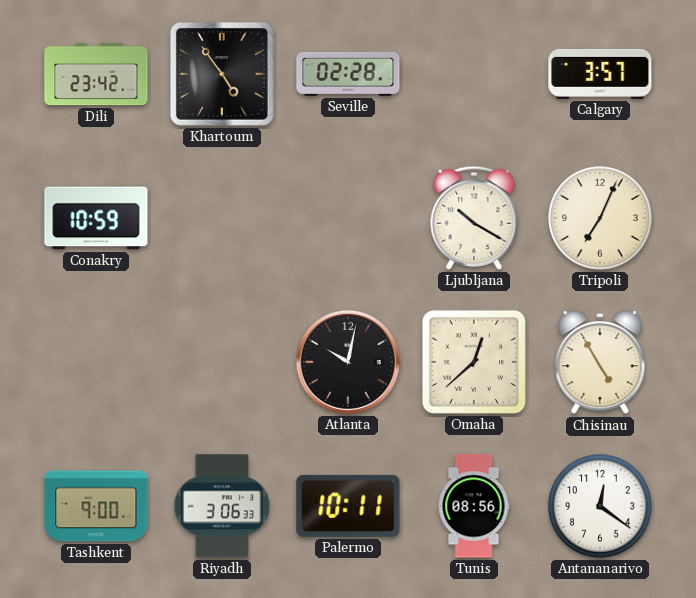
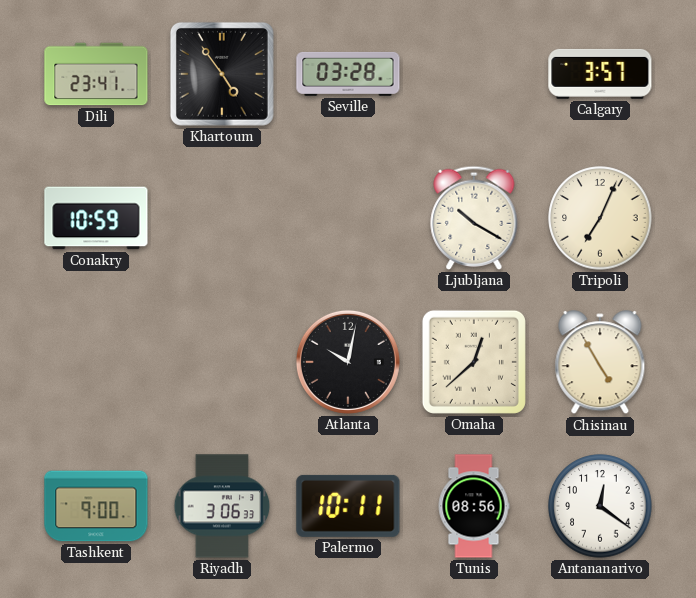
Dili: 23:42 -> 23:41 (96, 74)
Seville: 02:28 -> 03:28 (348, 74)
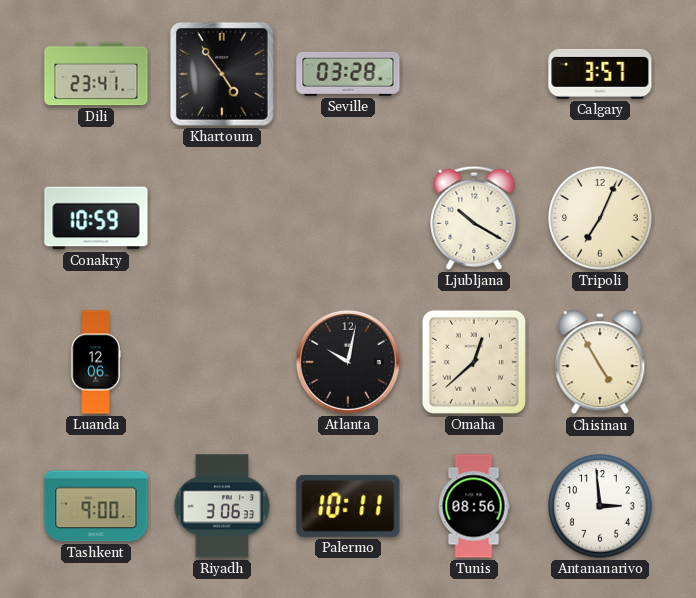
Luanda: none -> 12:06 (96, 362)
Antananarivo: 12:21 -> 2:59 (600, 506)
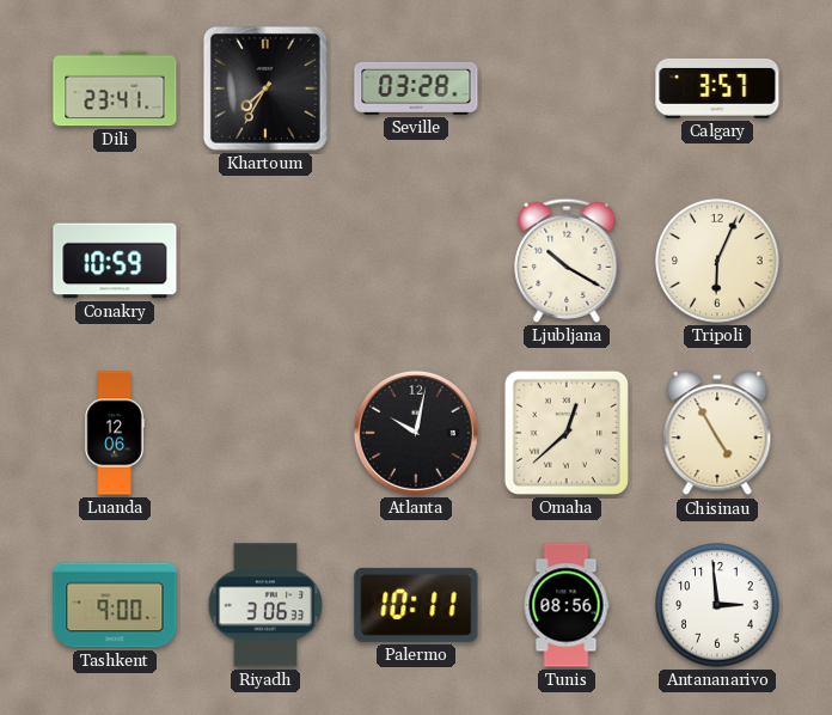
Khartoum: 4:54 -> 7:35 (265, 88)
Tripoli: 7:04 -> 6:04 (717, 261)
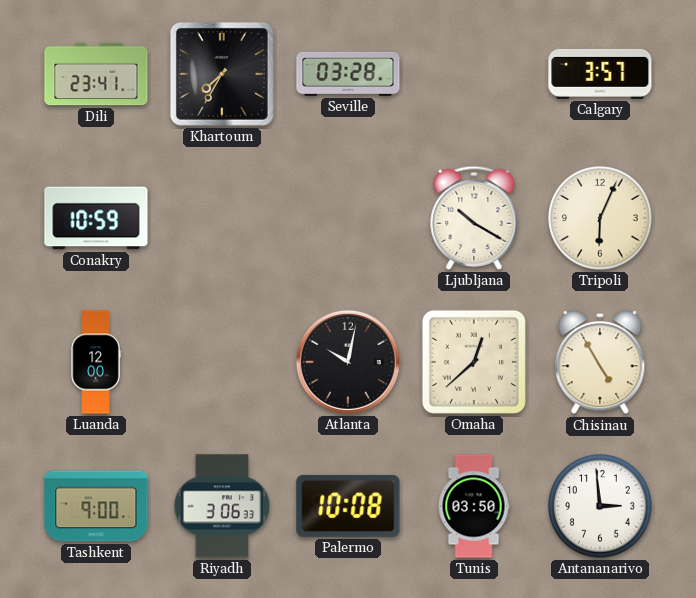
Luanda: 12:06 -> 12:00 (96, 362)
Palermo: 10:11 -> 10:08 (348, 506)
Tunis: 08:56 -> 03:50 (474, 506)
